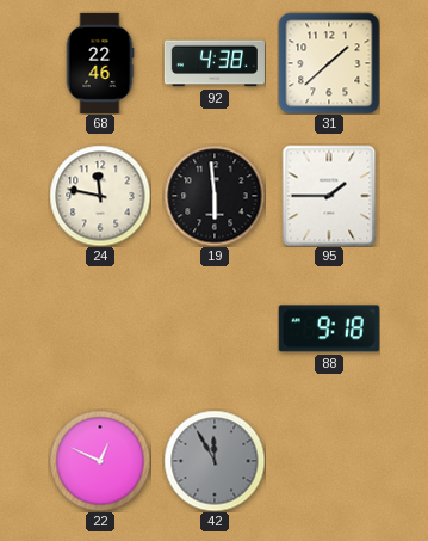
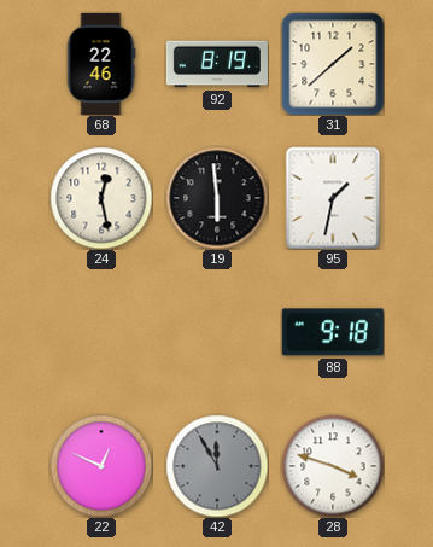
92: 4:38 -> 8:19 (217, 64)
24: 11:47 -> 12:28 (101, 198)
95: 1:45 -> 1:32 (333, 198)
28: none -> 3:48 (333, 466)
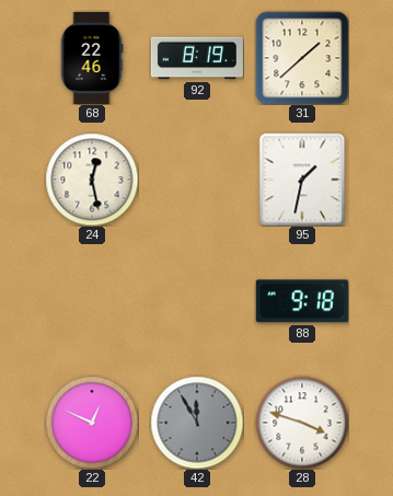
19: 5:59 -> none (217, 198)
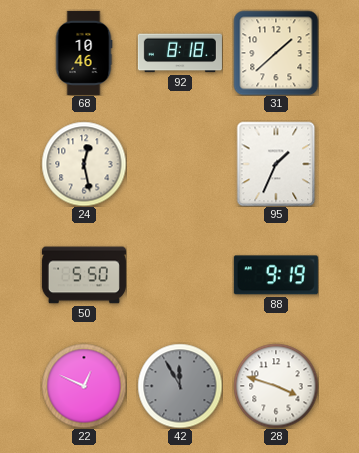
68: 22:46 -> 10:46 (84, 53)
92: 8:19 -> 8:18 (180, 53)
95: 1:32 -> 1:34 (276, 164)
50: none -> 5:50 (84, 275)
88: 9:18 -> 9:19 (276, 275)
